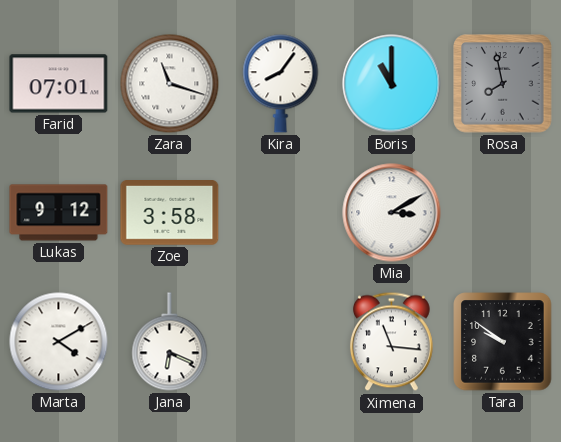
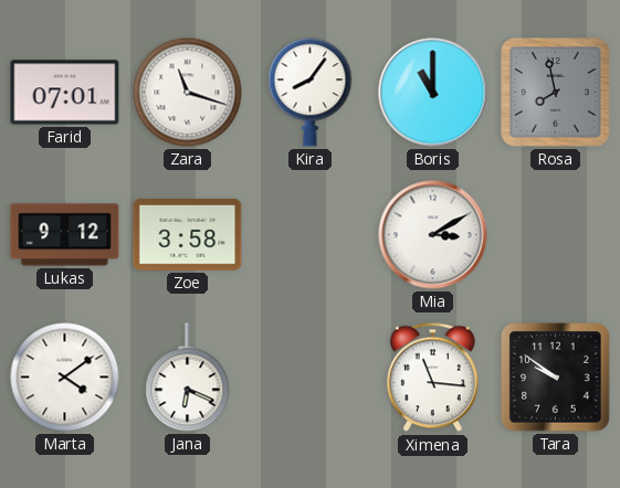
Marta: 4:10 -> 4:09 (65, 378)
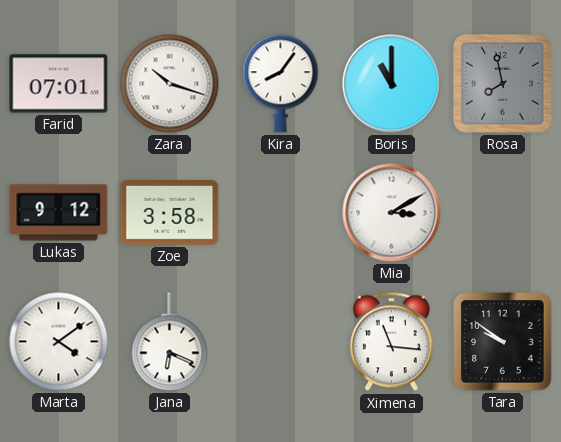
Zara: 11:18 -> 10:18 (170, 84)
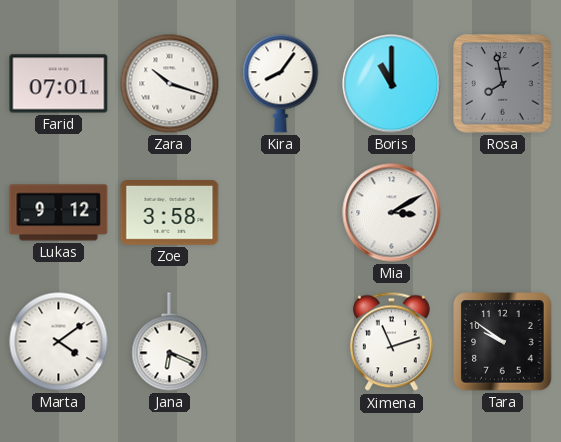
Ximena: 11:16 -> 11:12 (392, 342)
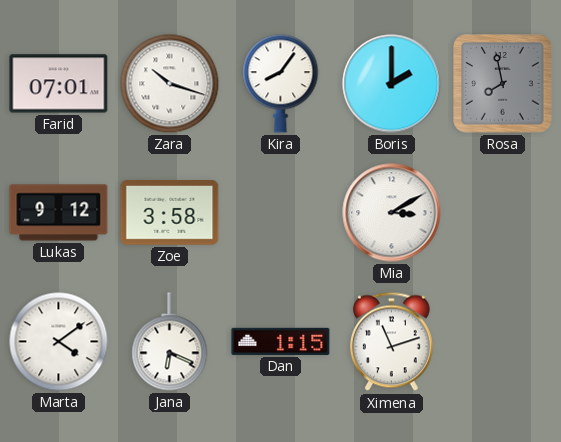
Boris: 11:00 -> 2:00 (392, 84)
Dan: none -> 1:15 (281, 341)
Tara: 9:51 -> none (503, 342)
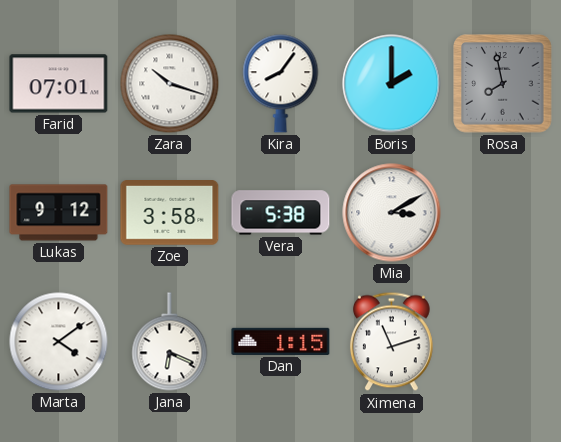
Vera: none -> 5:38 (281, 213)
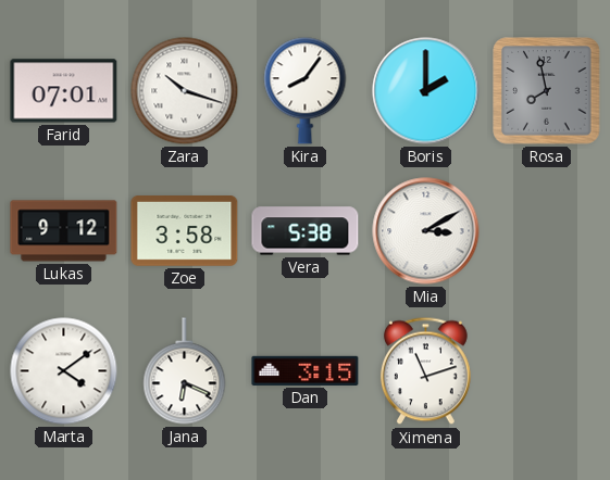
Dan: 1:15 -> 3:15 (306, 370)
